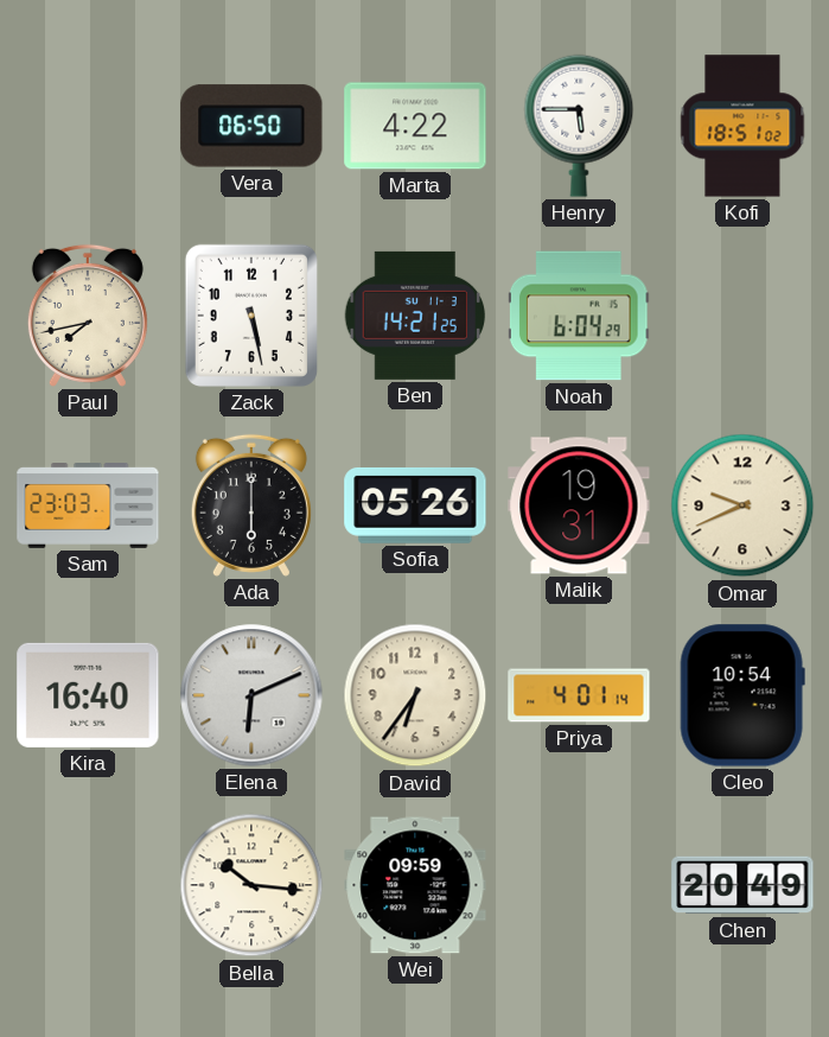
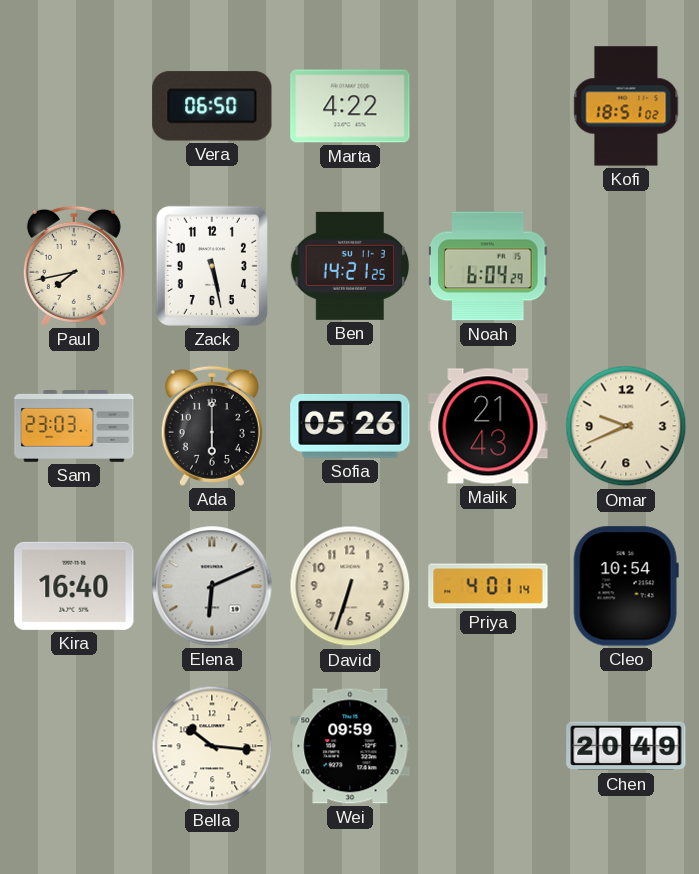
Henry: 5:45 -> none (579, 126)
Malik: 19:31 -> 21:43 (488, 426)
David: 6:36 -> 6:33 (350, 586)
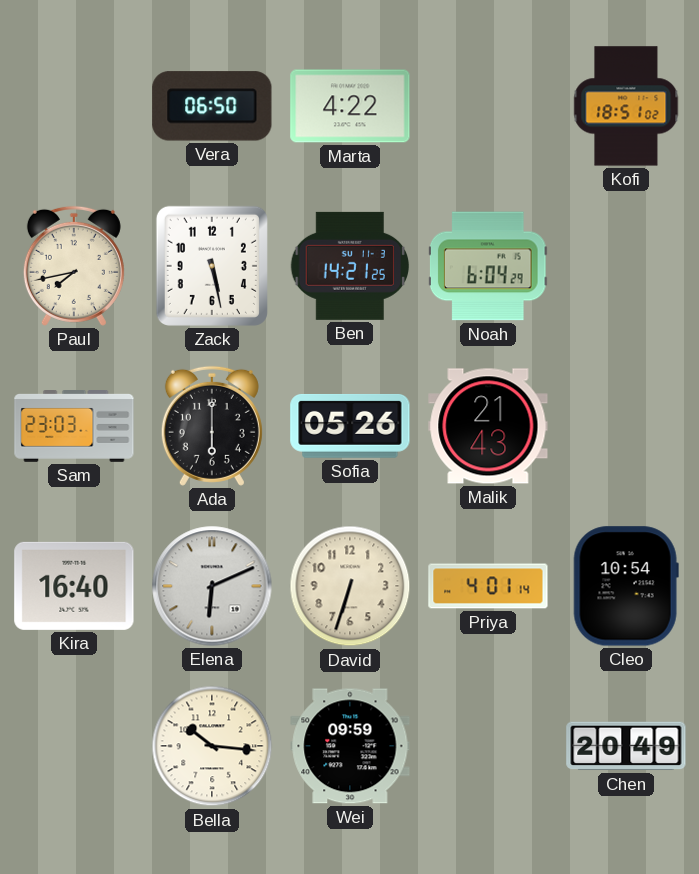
Omar: 9:41 -> none (626, 426)
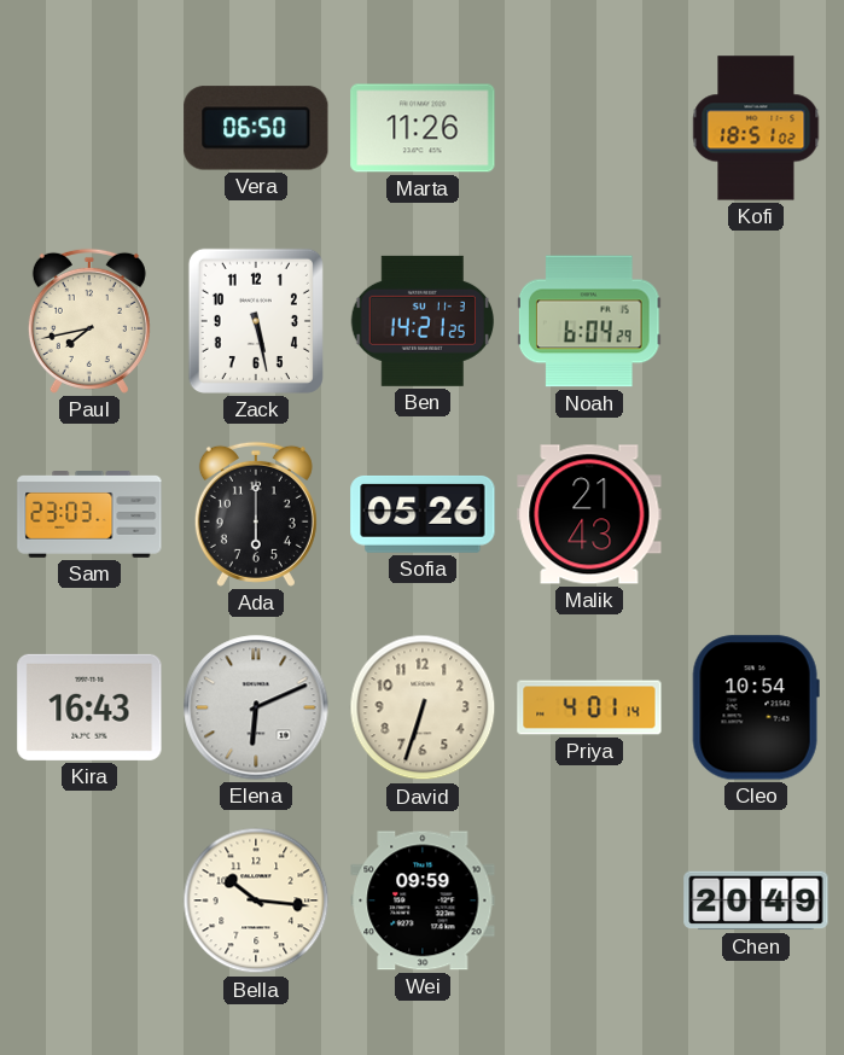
Marta: 4:22 -> 11:26 (423, 128)
Kira: 16:40 -> 16:43 (89, 707)
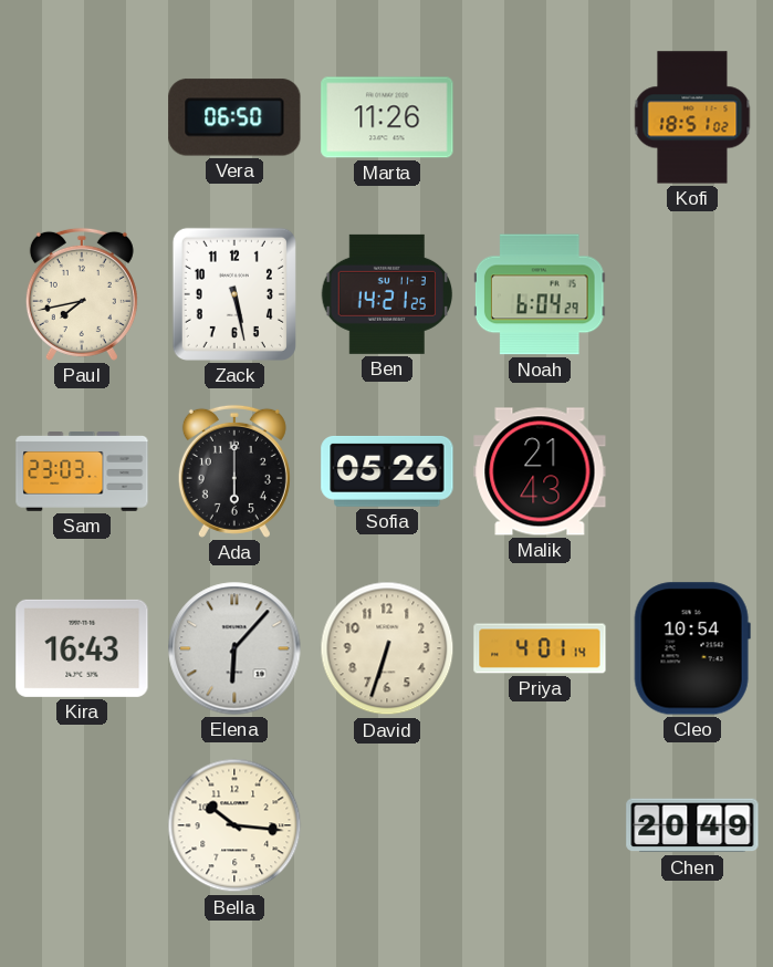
Elena: 6:11 -> 6:07 (234, 648)
Wei: 09:59 -> none (423, 900)
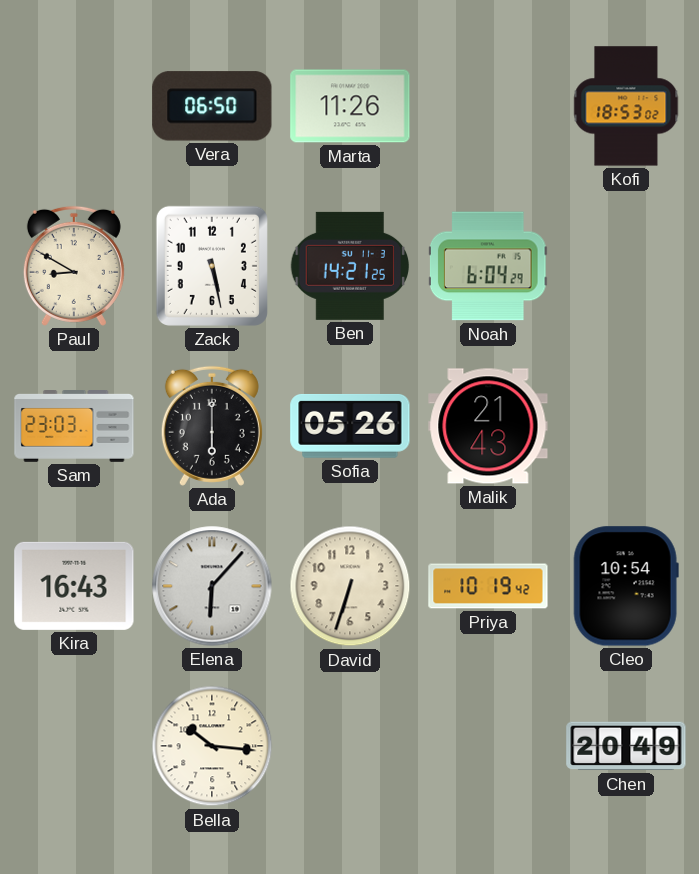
Kofi: 18:51 -> 18:53 (626, 106)
Paul: 7:43 -> 8:50 (74, 266)
Priya: 4:01 -> 10:19 (488, 586)
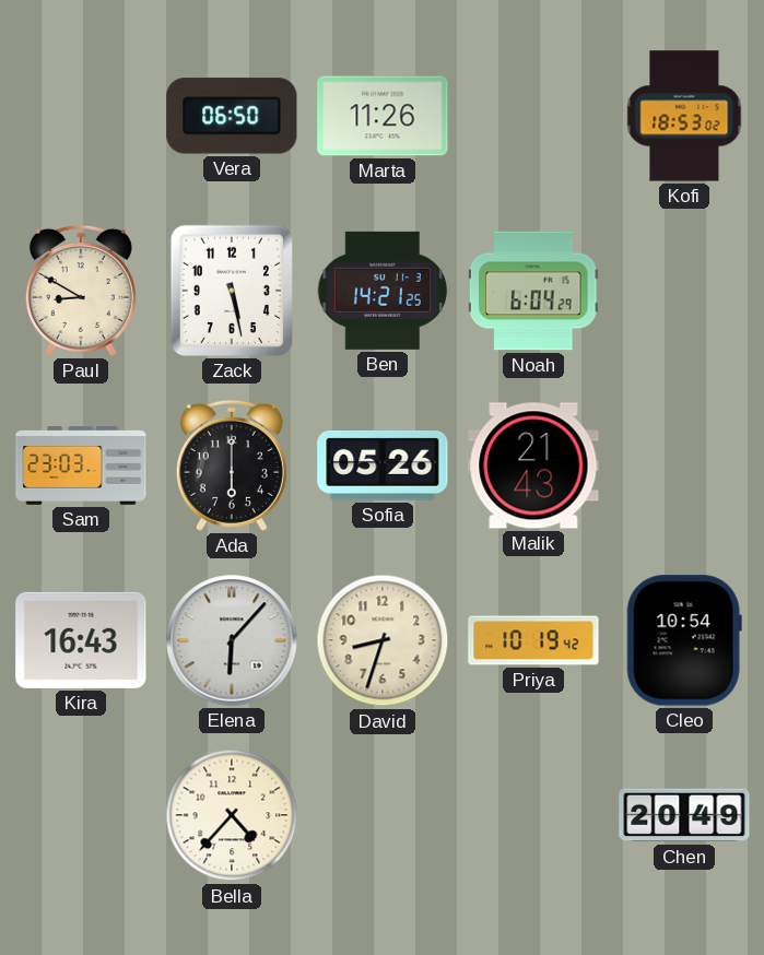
David: 6:33 -> 8:33 (383, 640)
Bella: 10:16 -> 4:37 (232, 815)
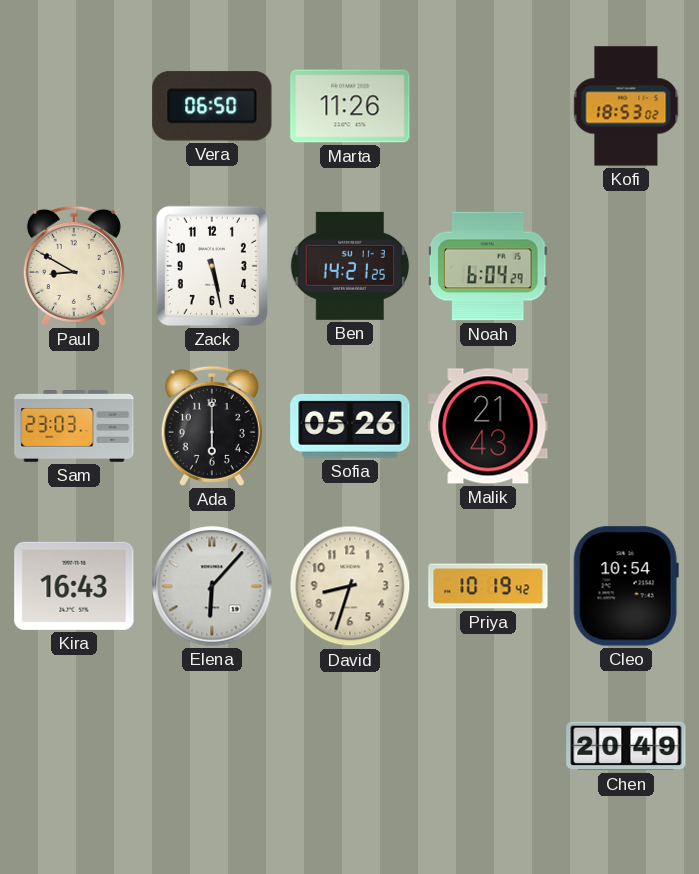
Bella: 4:37 -> none (232, 815)
